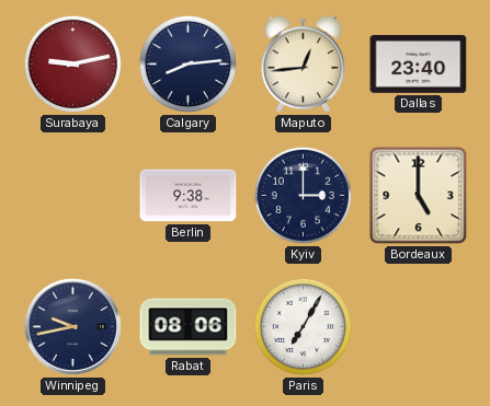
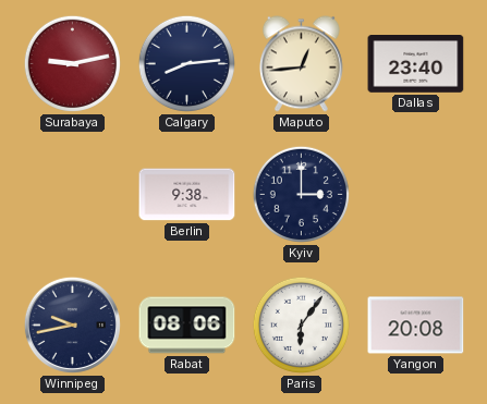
Bordeaux: 5:00 -> none (419, 196)
Paris: 7:05 -> 6:06 (301, 325)
Yangon: none -> 20:08 (416, 326)
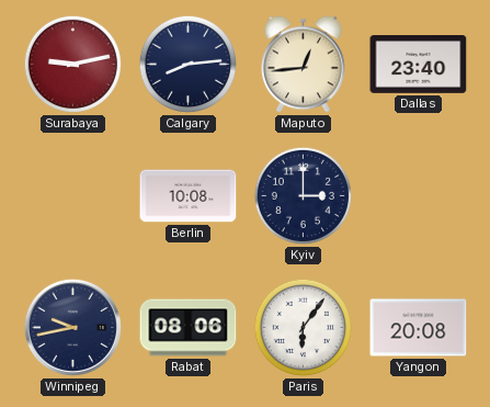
Berlin: 9:38 -> 10:08 (189, 196)
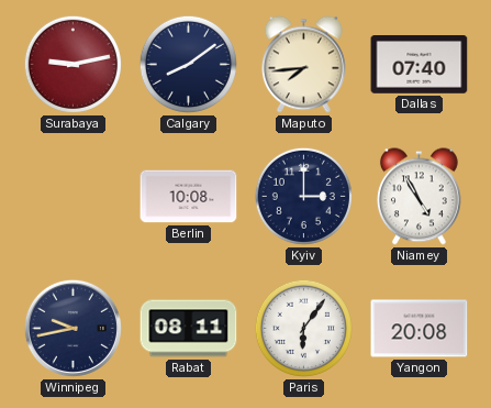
Calgary: 8:14 -> 8:09 (188, 64)
Maputo: 12:44 -> 7:44 (303, 65)
Dallas: 23:40 -> 07:40 (420, 65)
Niamey: none -> 4:55 (419, 197)
Rabat: 08:06 -> 08:11 (189, 329)
